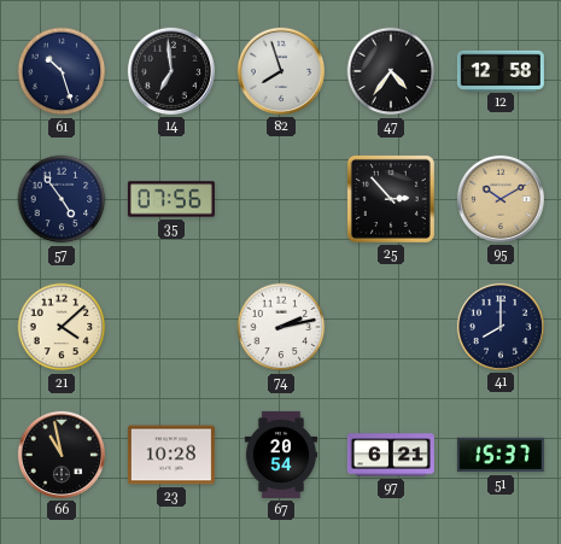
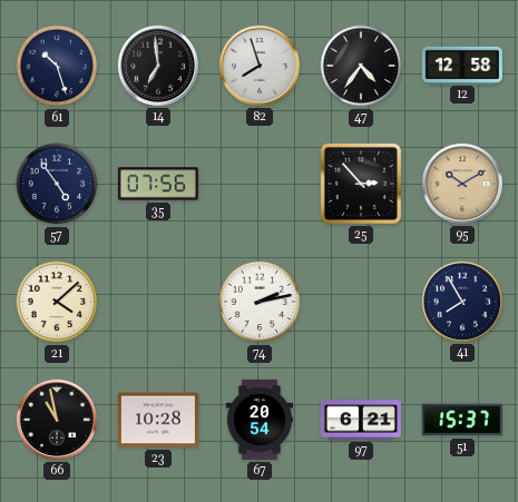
41: 8:00 -> 7:55 (462, 302)
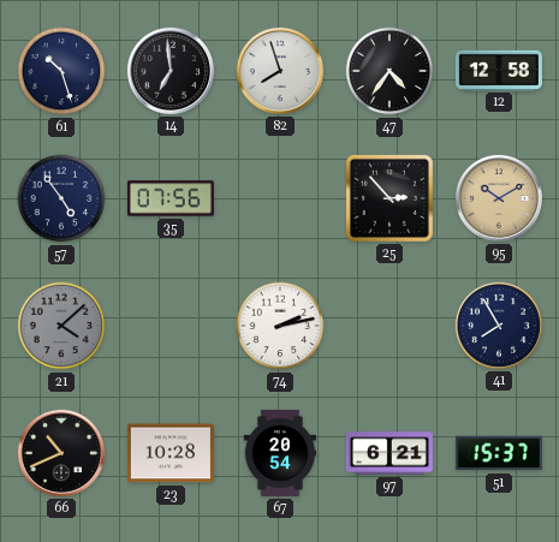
21 dial: cream -> grey (61, 326)
66: 10:58 -> 10:41 (61, 453)
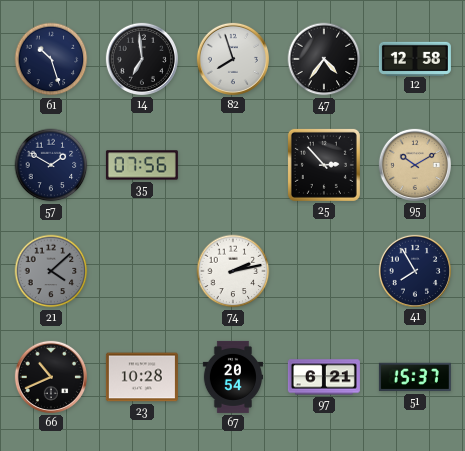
57: 4:54 -> 1:50 (51, 165)
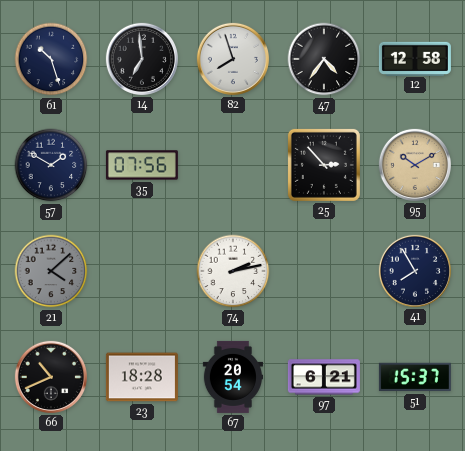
23: 10:28 -> 18:28 (142, 377)
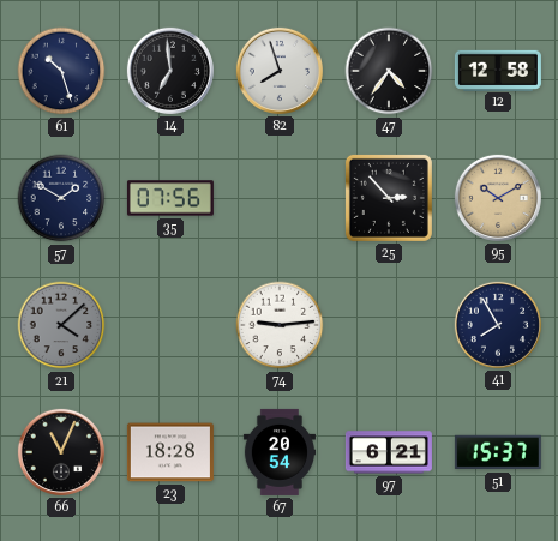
74: 2:13 -> 9:14 (280, 325)
66: 10:41 -> 11:04 (61, 452)
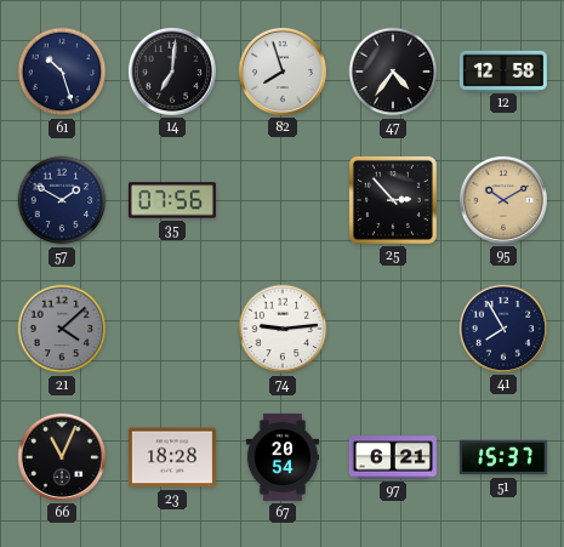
14: 6:59 -> 7:01 (172, 72)
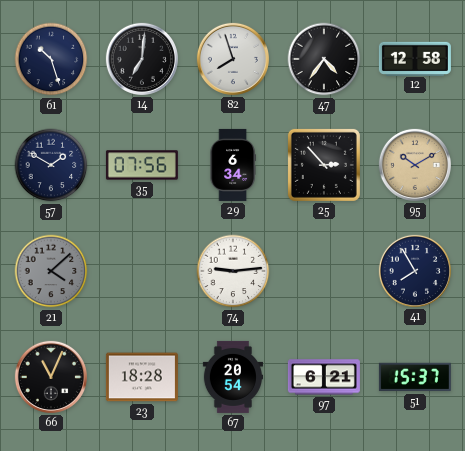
29: none -> 6:34 (233, 165)
